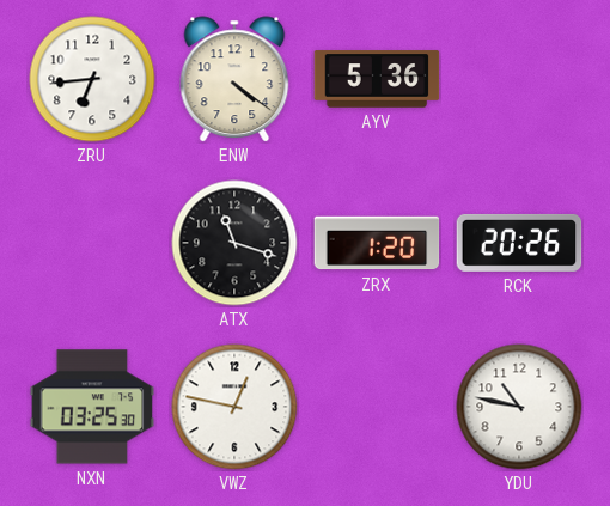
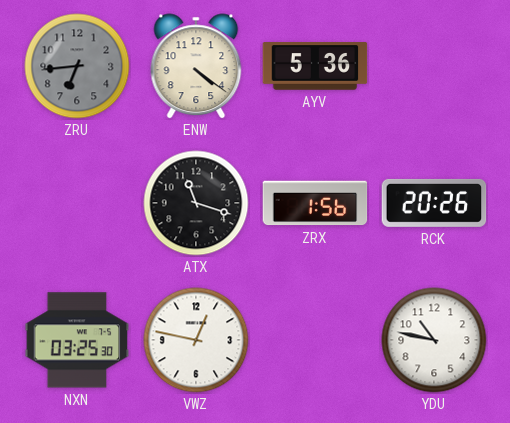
ZRU dial: white -> grey (77, 66)
ZRX: 1:20 -> 1:56 (315, 203)
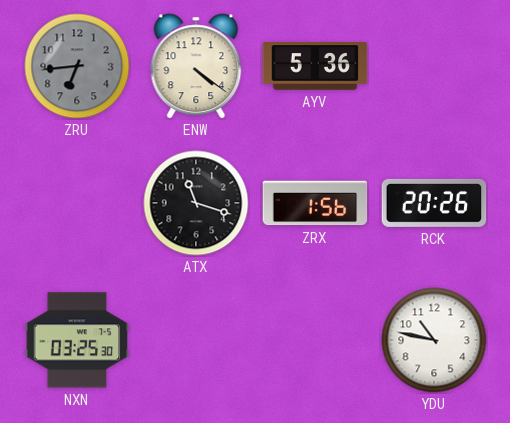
VWZ: 12:47 -> none (196, 340)
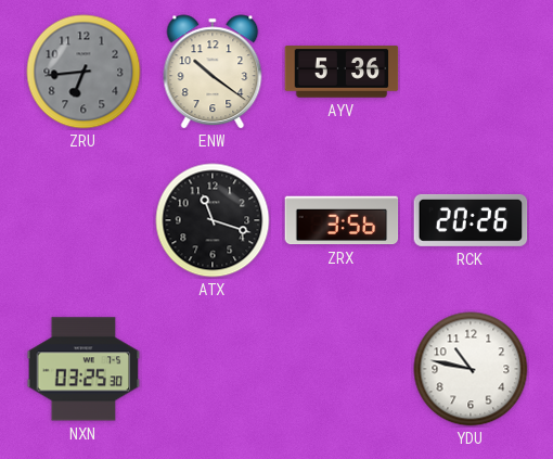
ENW: 4:21 -> 10:21 (213, 72)
ZRX: 1:56 -> 3:56 (342, 220)
